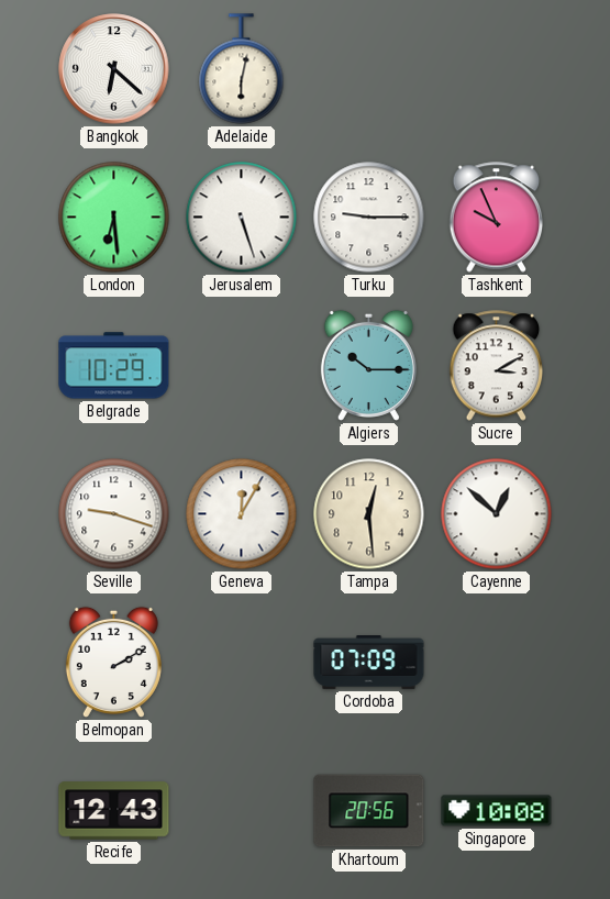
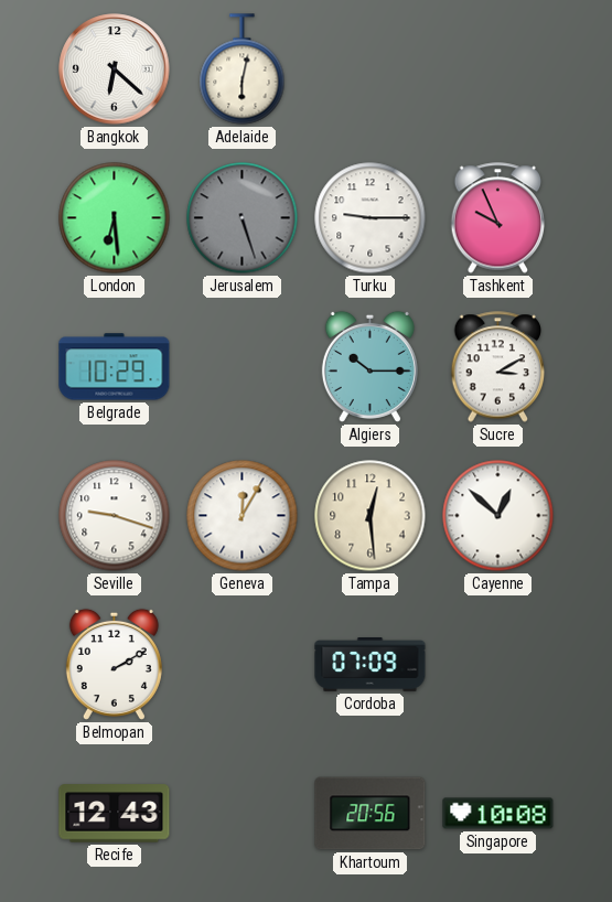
Jerusalem dial: white -> grey (243, 218)
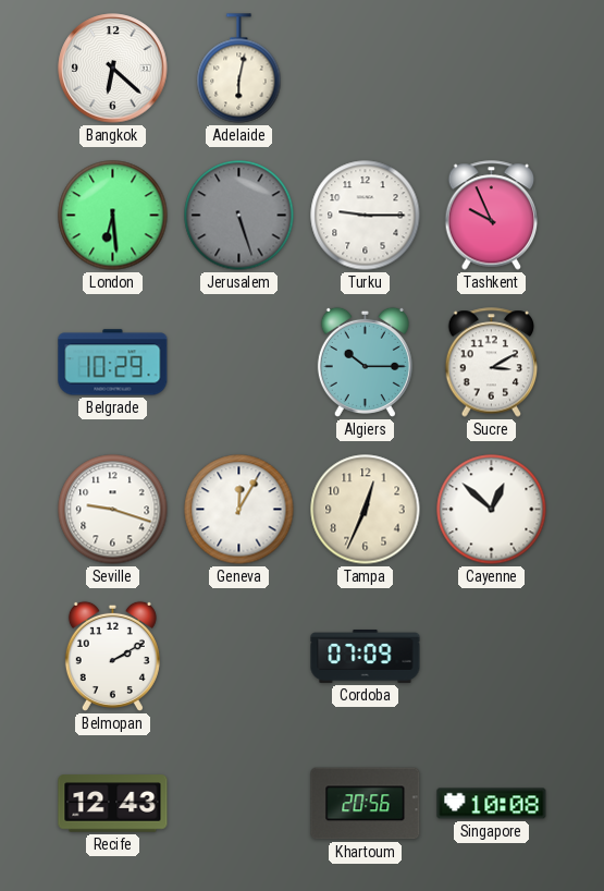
Tampa: 12:29 -> 12:34 (366, 510)
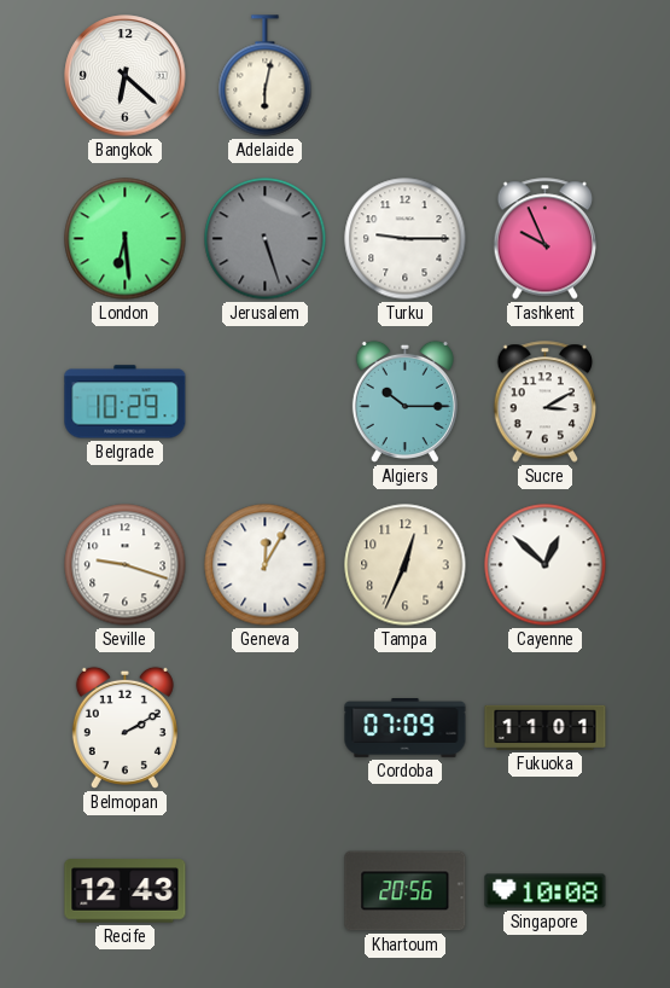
Fukuoka: none -> 11:01 (546, 727)
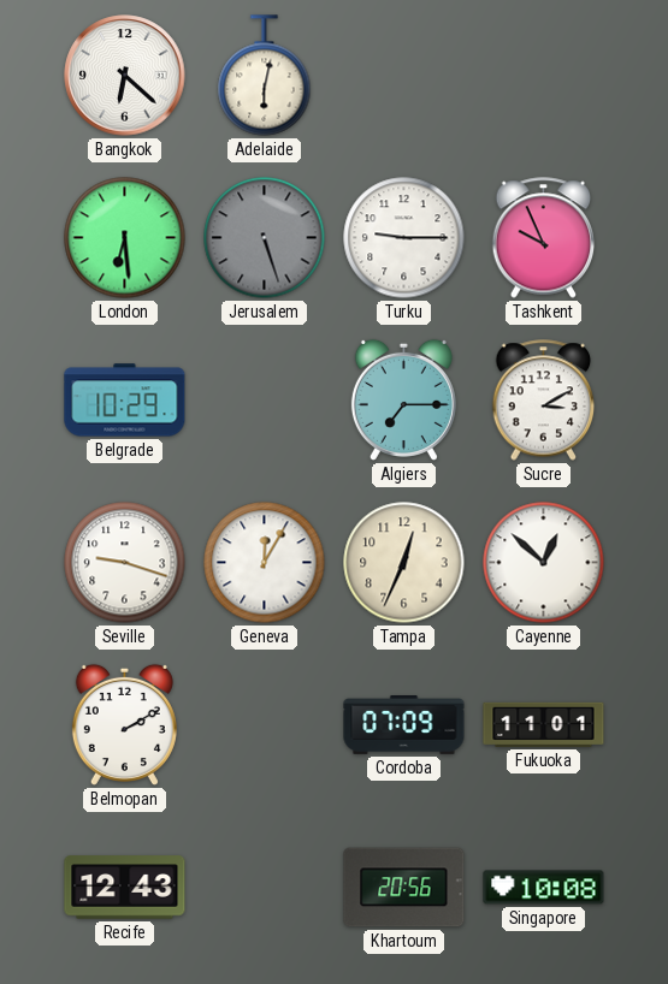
Algiers: 10:15 -> 7:15 (403, 399)
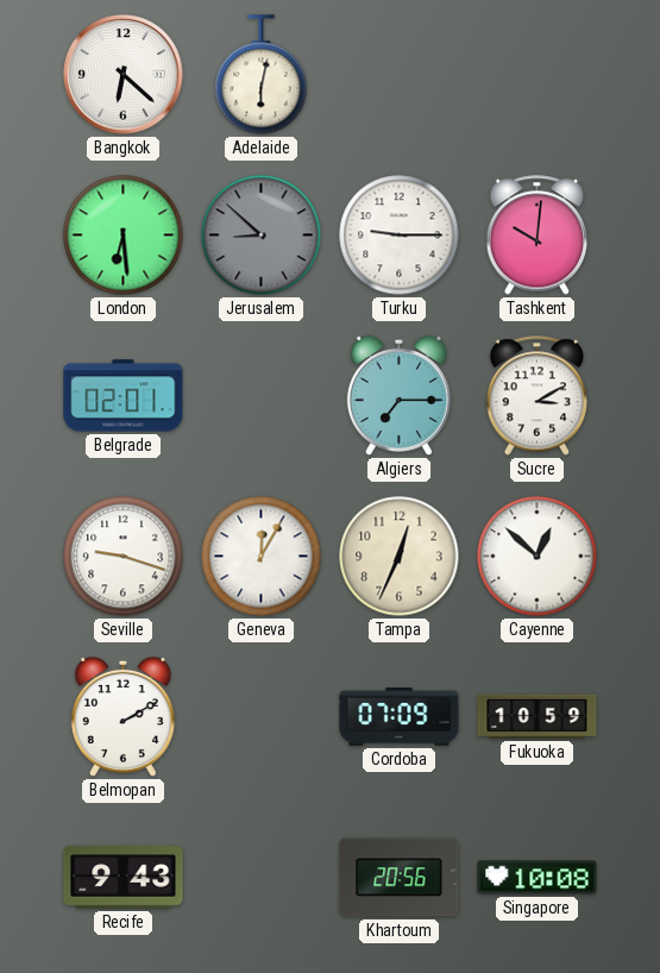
Jerusalem: 5:27 -> 8:52 (262, 236)
Tashkent: 9:56 -> 10:01 (538, 236)
Belgrade: 10:29 -> 02:01 (124, 396)
Fukuoka: 11:01 -> 10:59 (538, 716)
Recife: 12:43 -> 9:43 (124, 878)
